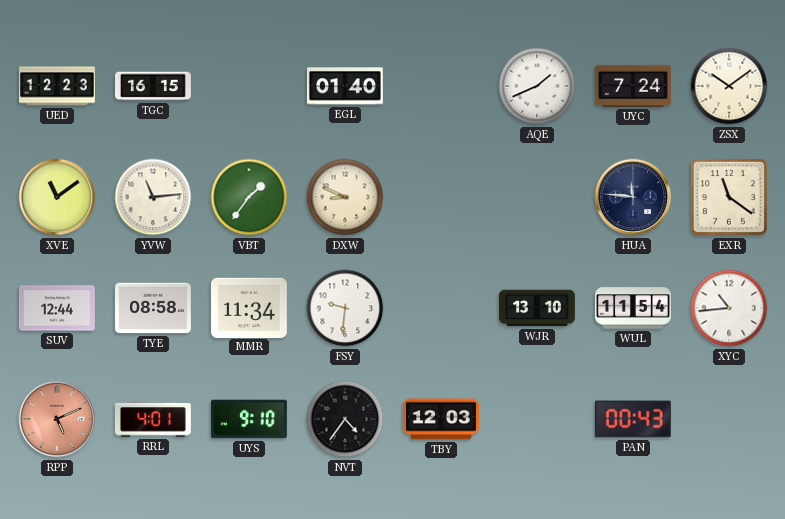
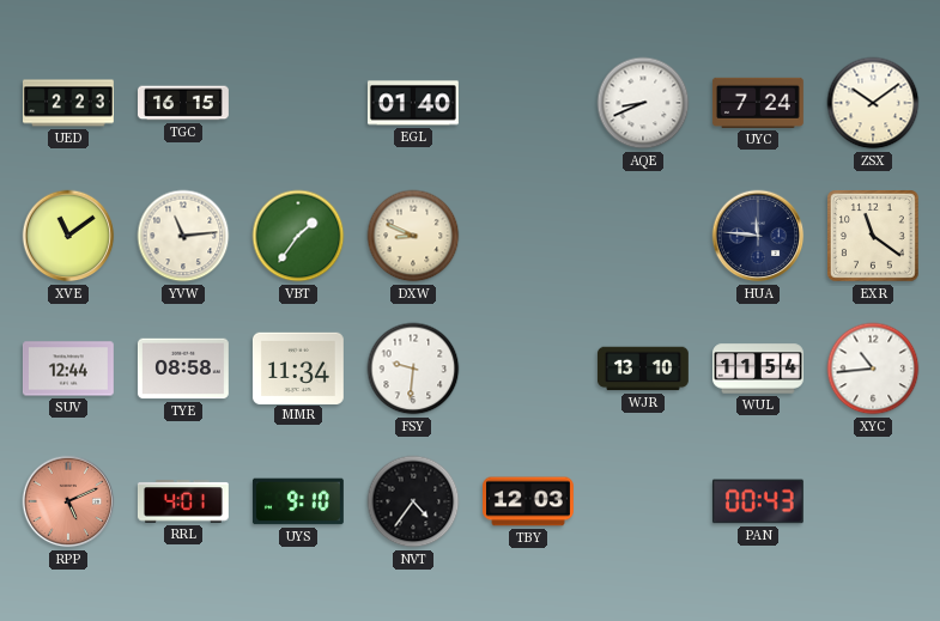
UED: 12:23 -> 2:23 (69, 103)
AQE: 1:41 -> 8:41 (643, 103)
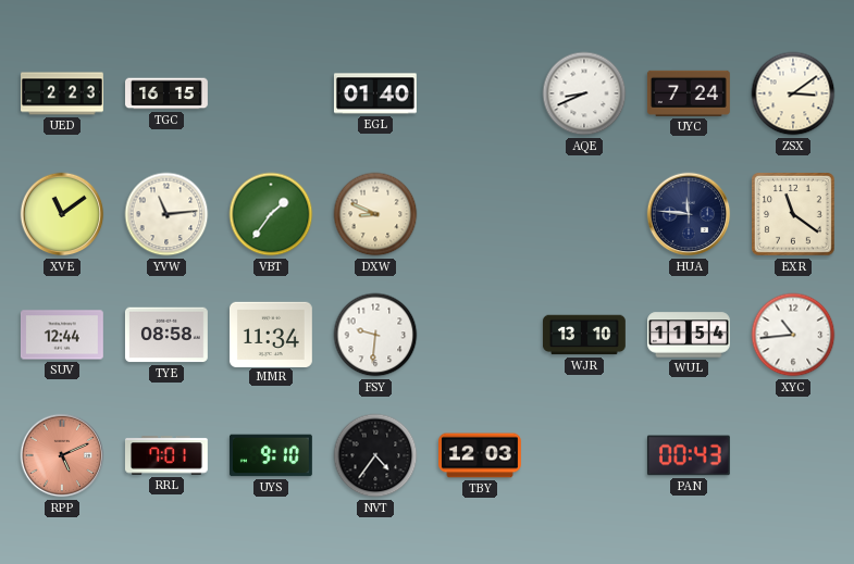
ZSX: 10:09 -> 3:09 (793, 93)
RRL: 4:01 -> 7:01 (166, 455)
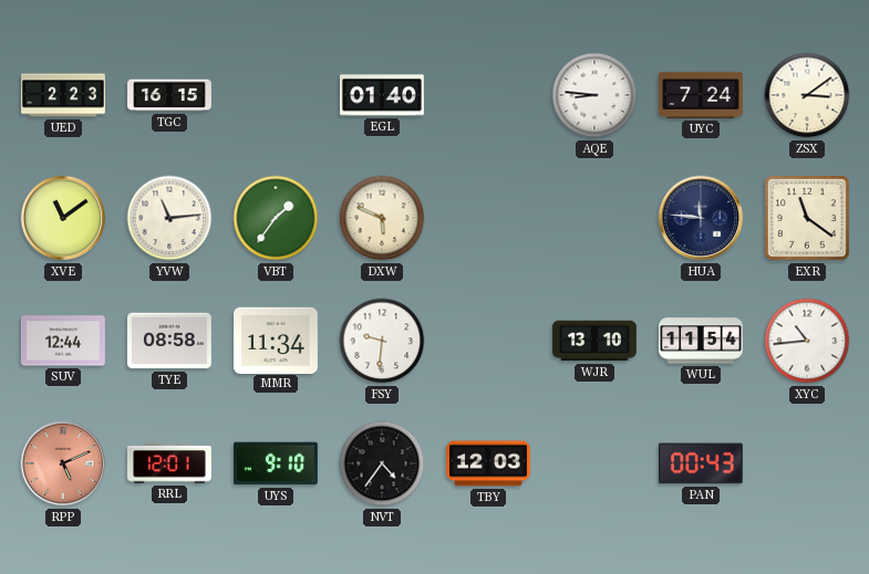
AQE: 8:41 -> 8:46 (594, 95)
DXW: 8:49 -> 5:49 (382, 218)
RRL: 7:01 -> 12:01 (169, 463)
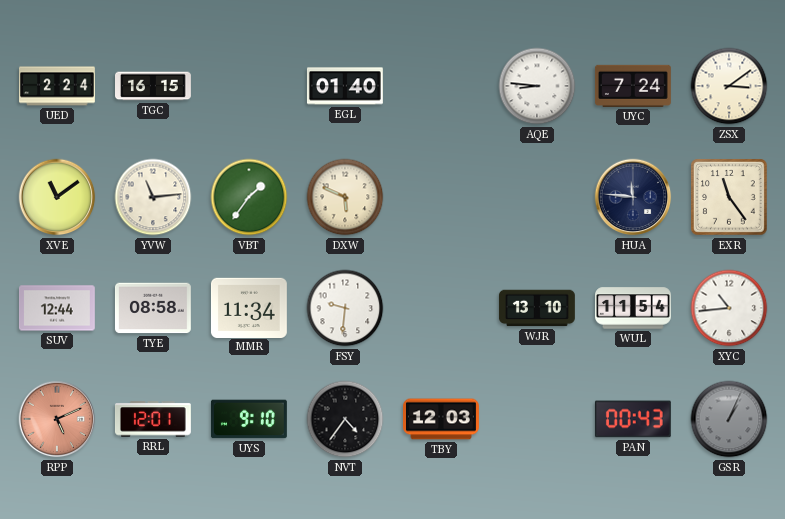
UED: 2:23 -> 2:24 (58, 86)
EXR: 11:21 -> 11:24 (729, 197)
GSR: none -> 1:04 (729, 419)
